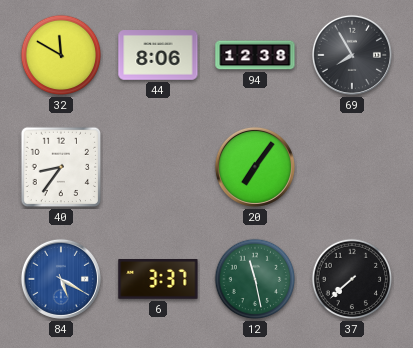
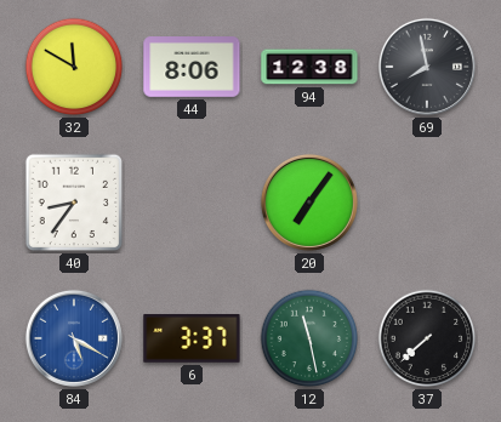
69: 7:55 -> 7:58 (427, 67)
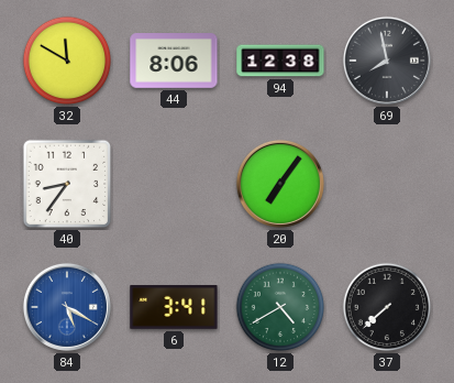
6: 3:37 -> 3:41 (174, 307)
12: 11:28 -> 4:40 (280, 307)
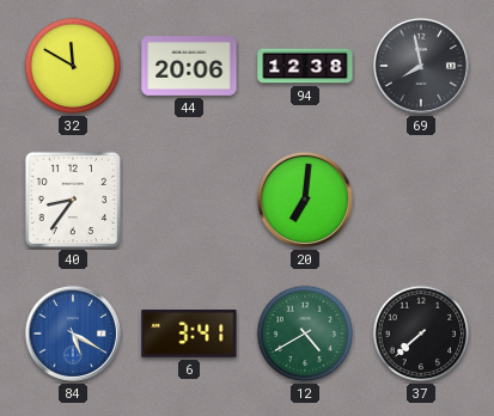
44: 8:06 -> 20:06 (189, 67)
20: 7:06 -> 7:01 (305, 200)
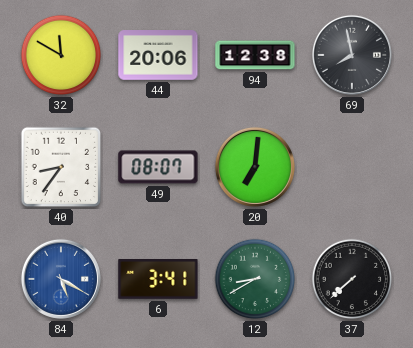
49: none -> 08:07 (158, 167)
12: 4:40 -> 8:40 (255, 279)
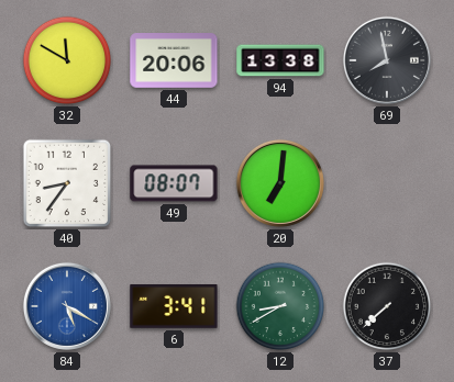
94: 12:38 -> 13:38 (280, 60)
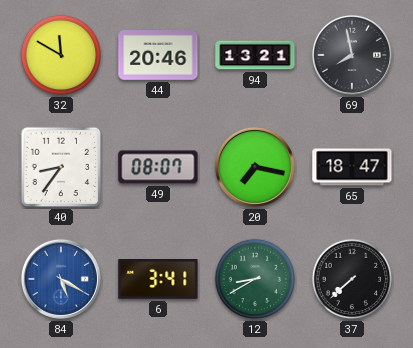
44: 20:06 -> 20:46 (158, 56)
94: 13:38 -> 13:21 (255, 55)
20: 7:01 -> 7:17 (255, 167)
65: none -> 18:47 (352, 167)
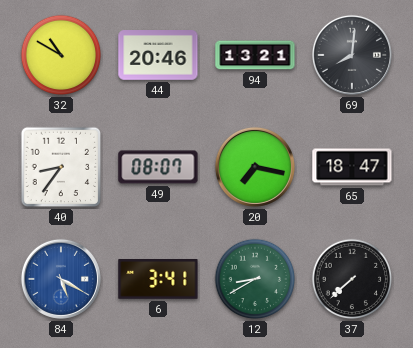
32: 11:50 -> 10:50 (61, 55)
69: 7:58 -> 8:01 (352, 55)
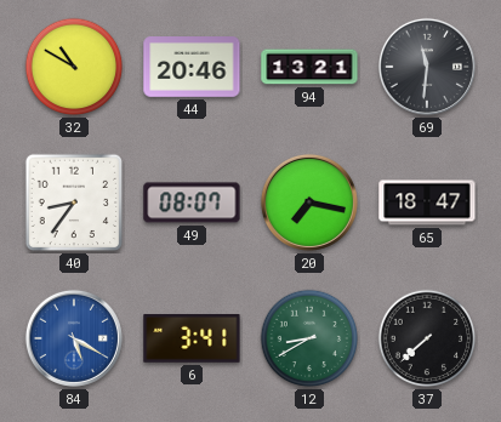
69: 8:01 -> 11:31 (427, 67)
